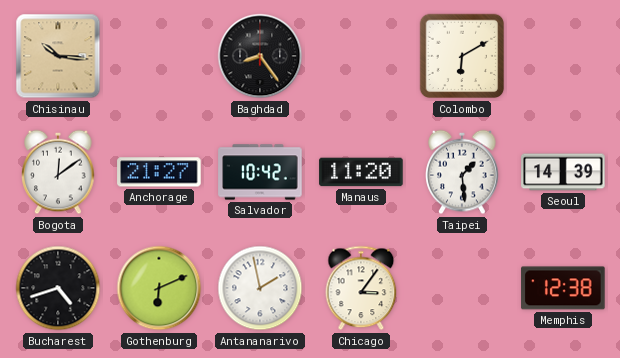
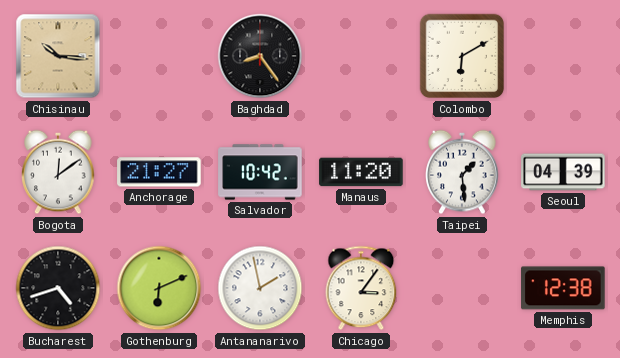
Seoul: 14:39 -> 04:39 (563, 172)
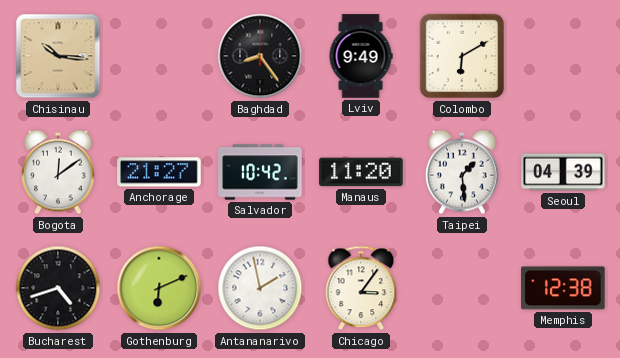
Lviv: none -> 9:49 (361, 56)
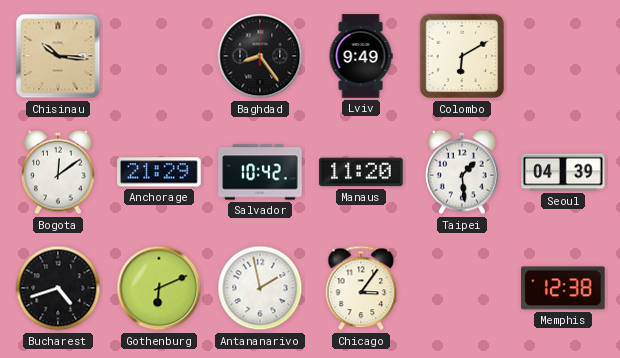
Anchorage: 21:27 -> 21:29 (159, 172)
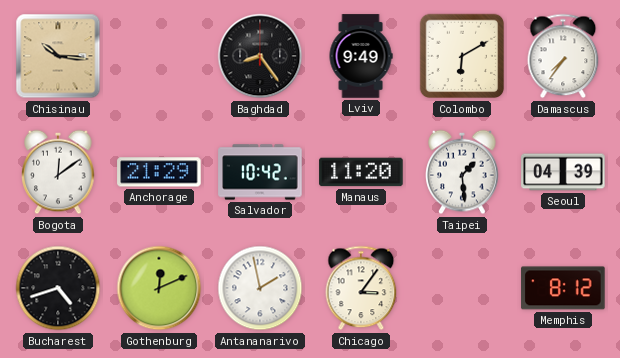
Damascus: none -> 7:36 (563, 56)
Gothenburg: 6:11 -> 12:11 (159, 288)
Memphis: 12:38 -> 8:12 (563, 288)
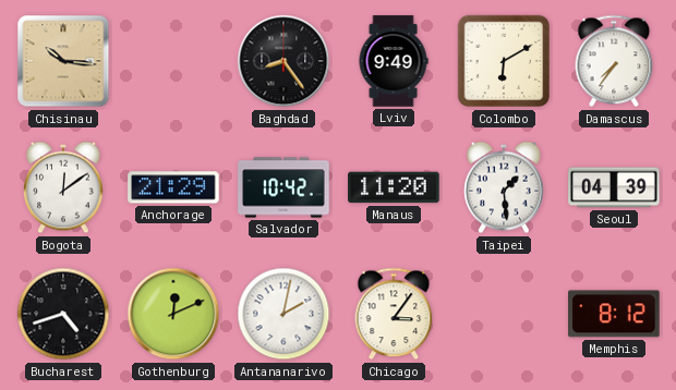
Antananarivo: 1:58 -> 2:02 (283, 314)
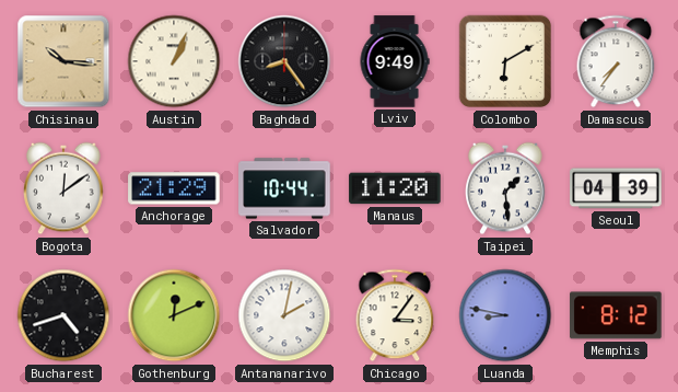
Austin: none -> 1:04 (174, 61)
Salvador: 10:42 -> 10:44 (284, 188)
Luanda: none -> 8:47 (505, 315)
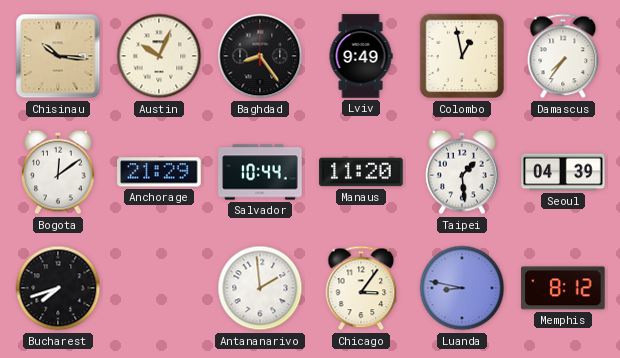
Austin: 1:04 -> 10:04 (159, 56)
Colombo: 6:10 -> 12:58 (462, 56)
Bucharest: 4:42 -> 7:42 (58, 288)
Gothenburg: 12:11 -> none (174, 315)
Antananarivo: 2:02 -> 1:59 (260, 288)
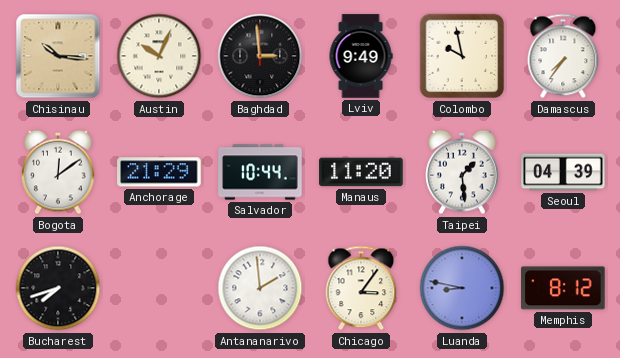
Baghdad: 8:24 -> 2:59 (260, 56)
Colombo: 12:58 -> 9:58 (462, 56)
